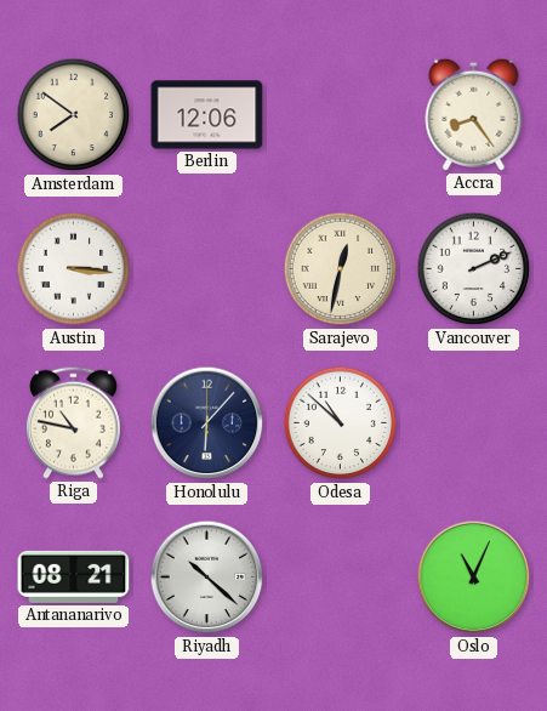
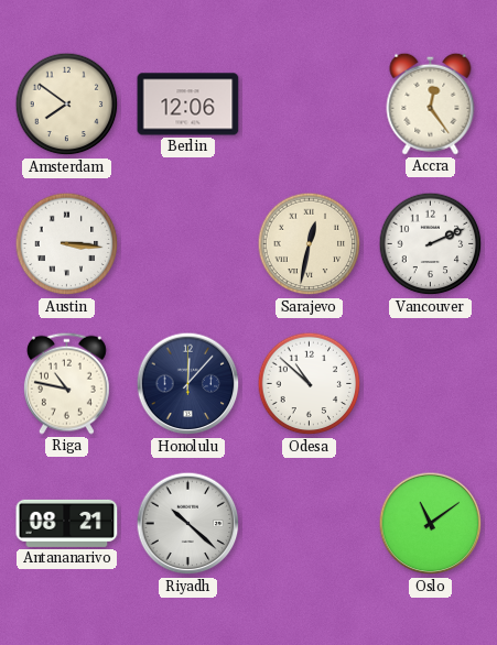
Accra: 8:24 -> 12:24 (431, 103)
Honolulu: 6:07 -> 12:07 (188, 384)
Oslo: 11:04 -> 11:09 (431, 524)
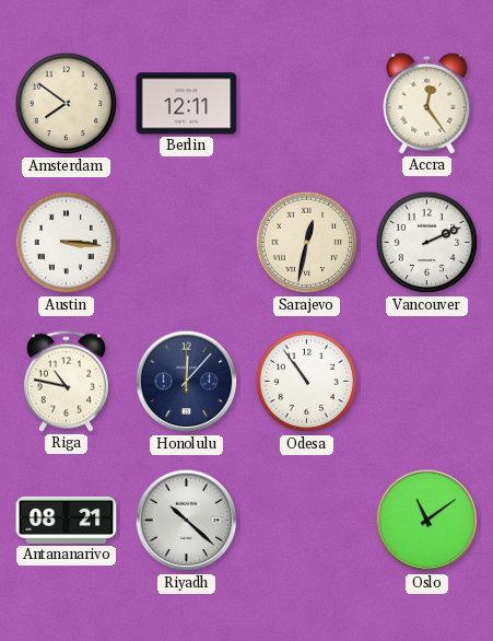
Berlin: 12:06 -> 12:11 (187, 104)
Odesa: 10:52 -> 10:54 (307, 382)
